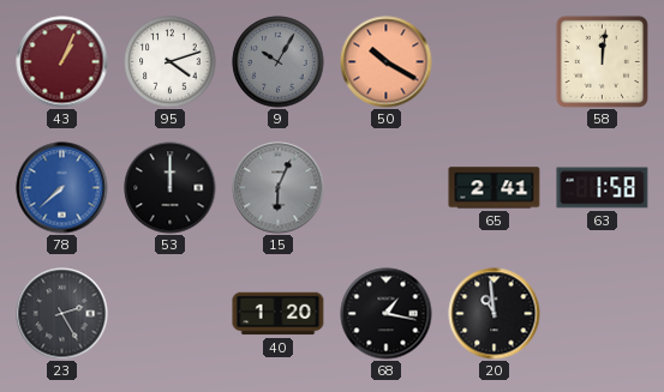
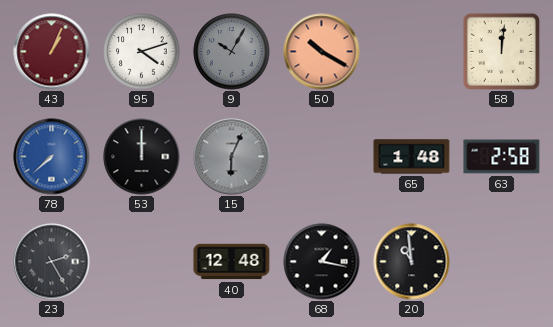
65: 2:41 -> 1:48 (412, 157)
63: 1:58 -> 2:58 (502, 157)
40: 1:20 -> 12:48 (232, 262)
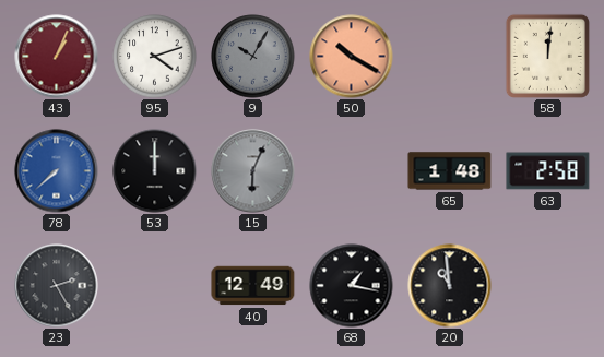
40: 12:48 -> 12:49 (253, 286)
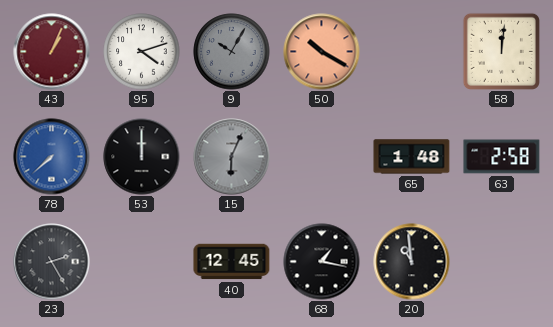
40: 12:49 -> 12:45 (232, 262)
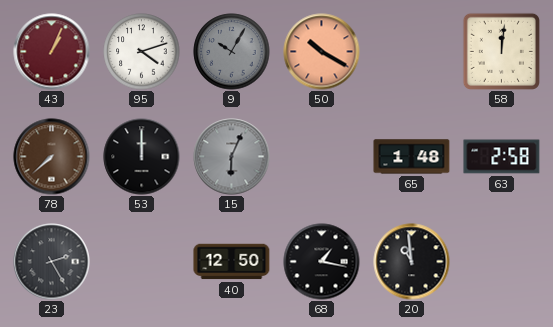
78 dial: blue -> brown (52, 157)
40: 12:45 -> 12:50 (232, 262)
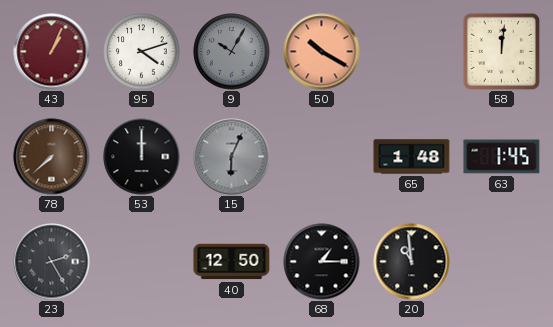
63: 2:58 -> 1:45 (502, 157)
68: 1:17 -> 1:15 (322, 262)
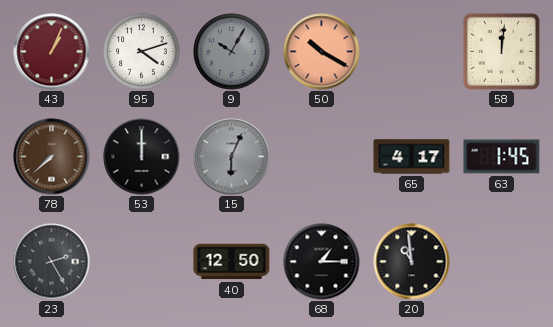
65: 1:48 -> 4:17 (412, 157)
